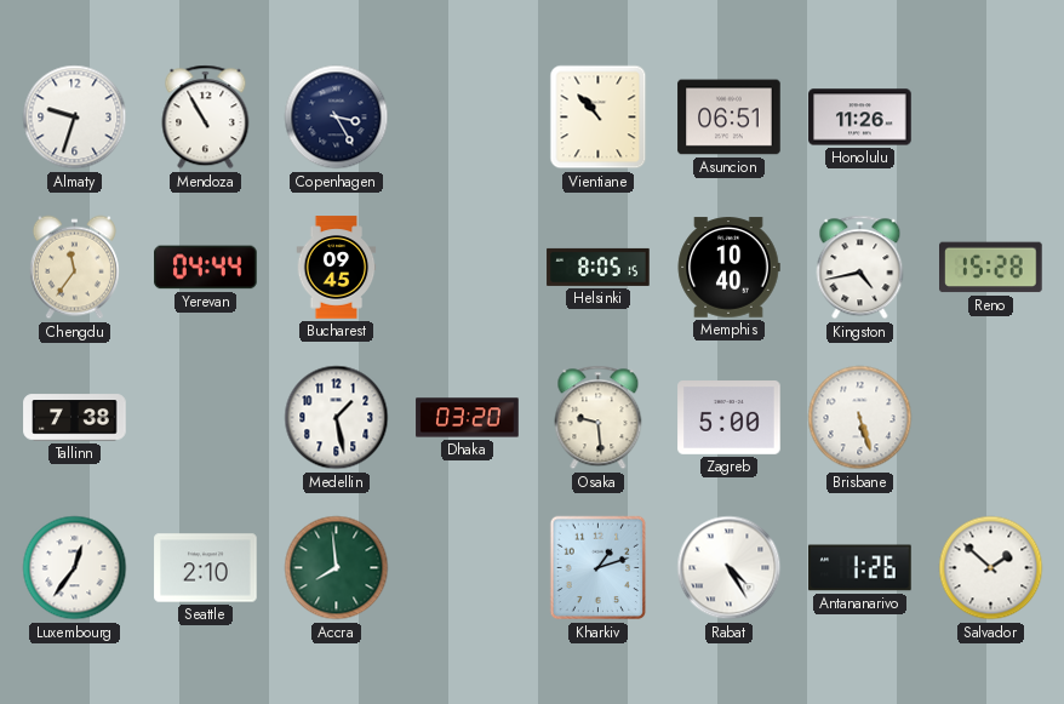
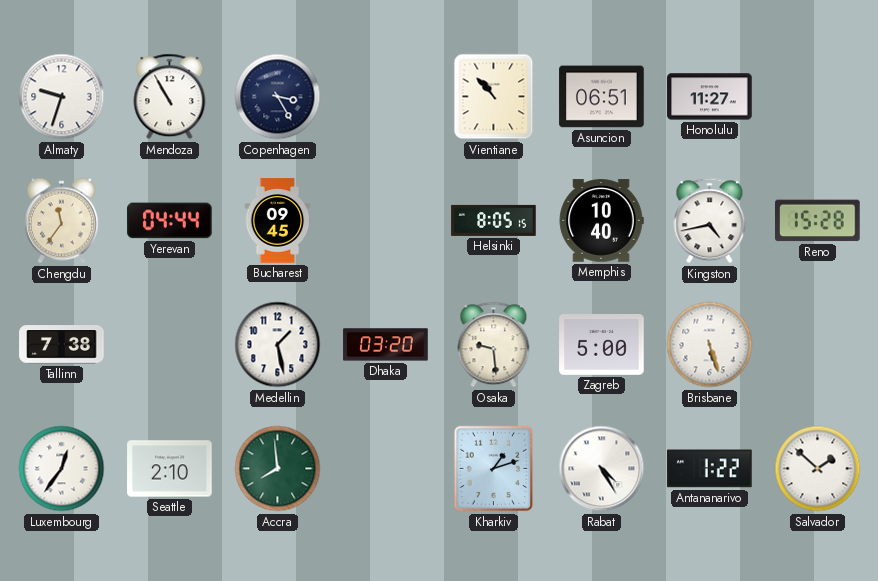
Honolulu: 11:26 -> 11:27 (710, 97)
Antananarivo: 1:26 -> 1:22 (710, 469)
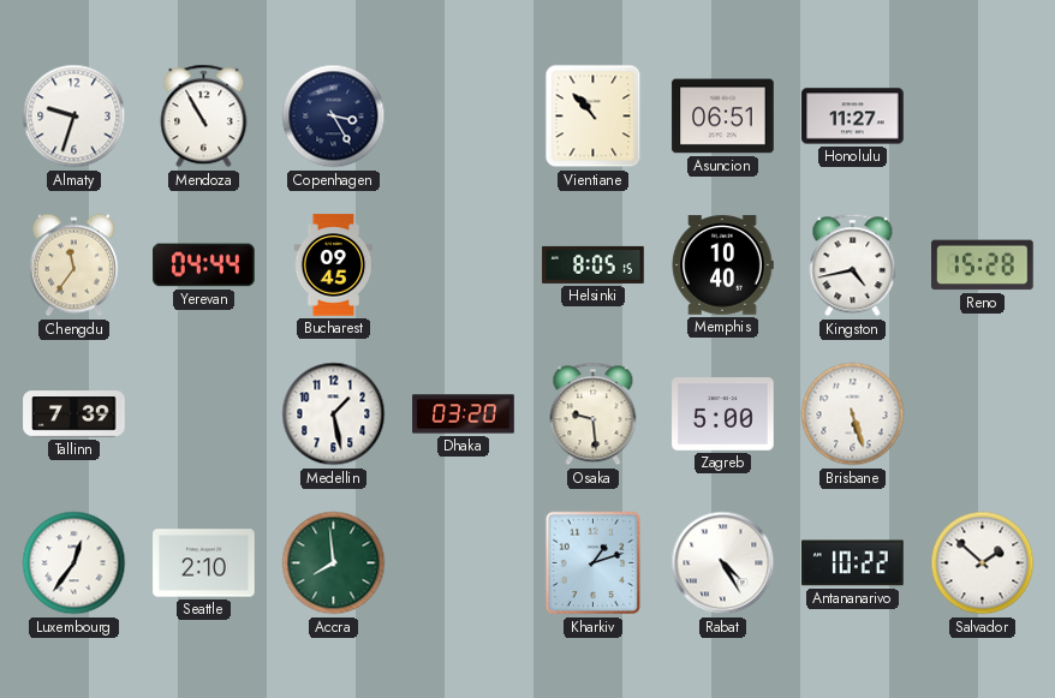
Tallinn: 7:38 -> 7:39 (74, 414)
Antananarivo: 1:22 -> 10:22 (853, 563)
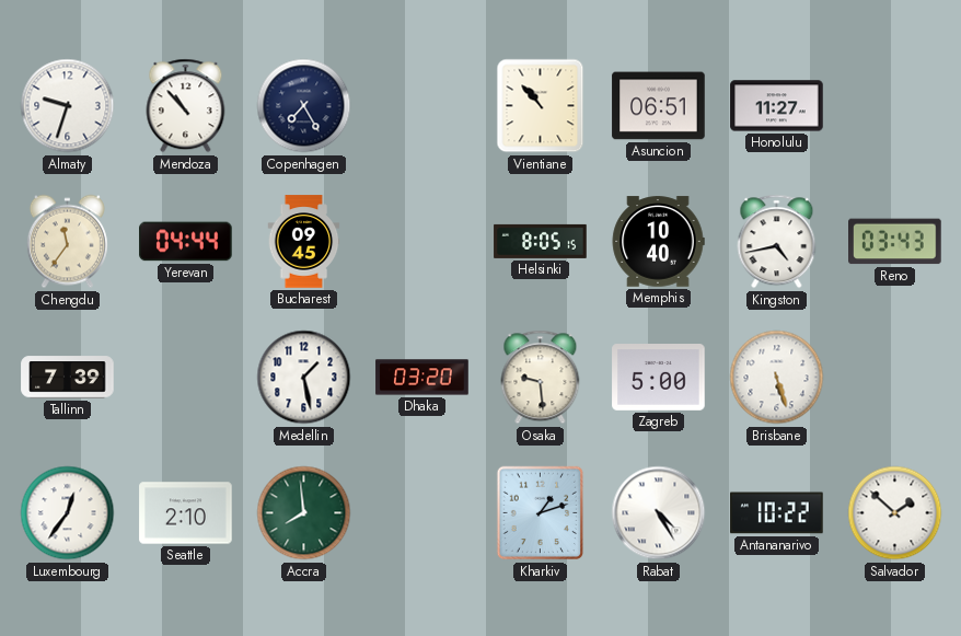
Mendoza: 10:55 -> 10:53 (186, 106)
Copenhagen: 3:25 -> 7:25 (304, 106)
Reno: 15:28 -> 03:43 (895, 242)
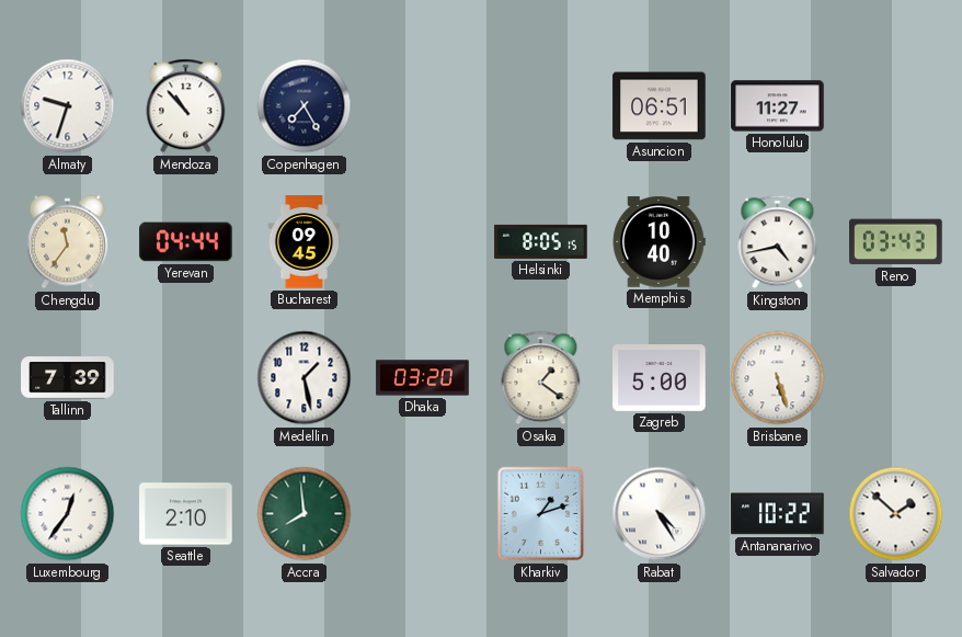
Vientiane: 10:53 -> none (541, 106)
Osaka: 9:29 -> 1:21 (541, 378)
